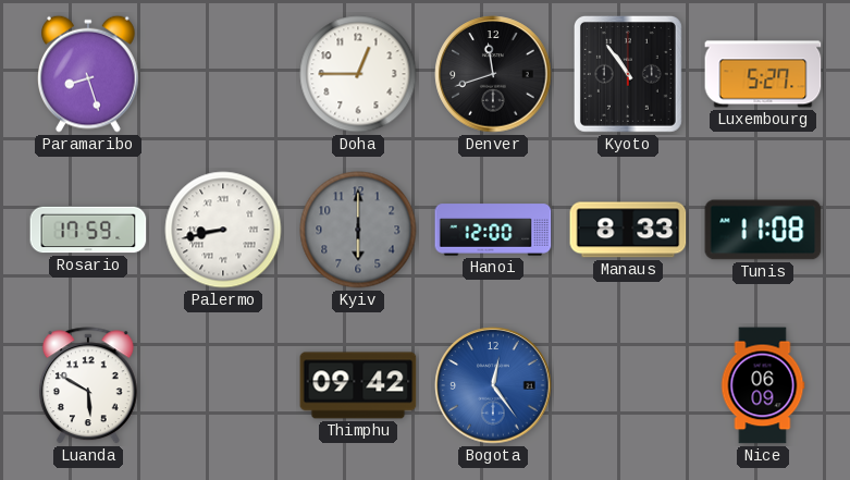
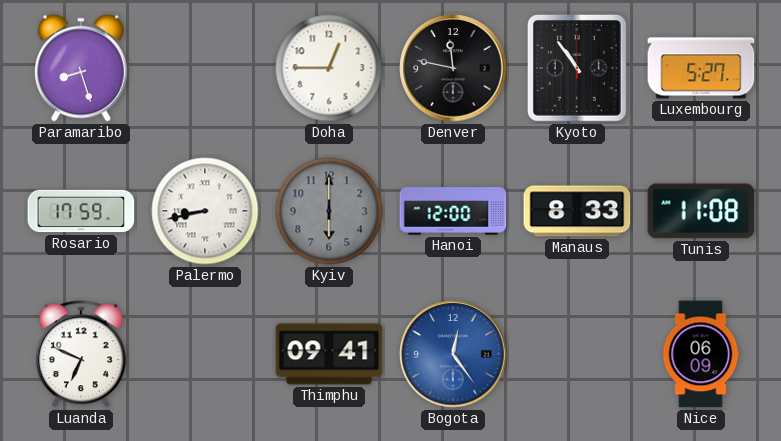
Denver: 11:42 -> 11:47 (453, 68)
Luanda: 5:50 -> 6:49 (81, 355)
Thimphu: 09:42 -> 09:41 (329, 354)
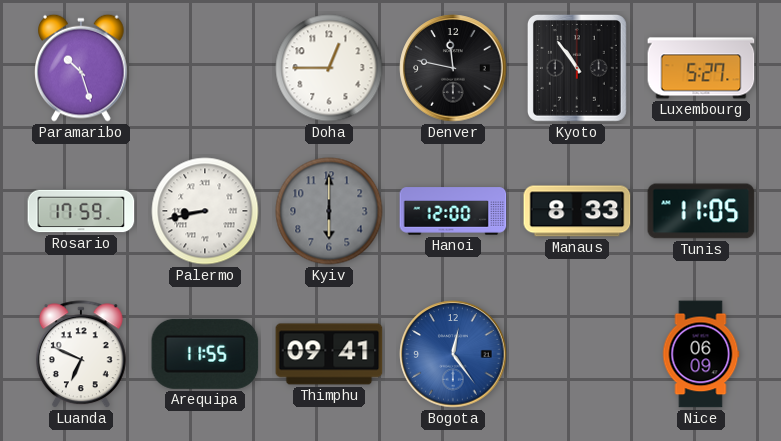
Paramaribo: 8:27 -> 10:27 (82, 68)
Tunis: 11:08 -> 11:05 (701, 211)
Arequipa: none -> 11:55 (205, 354)
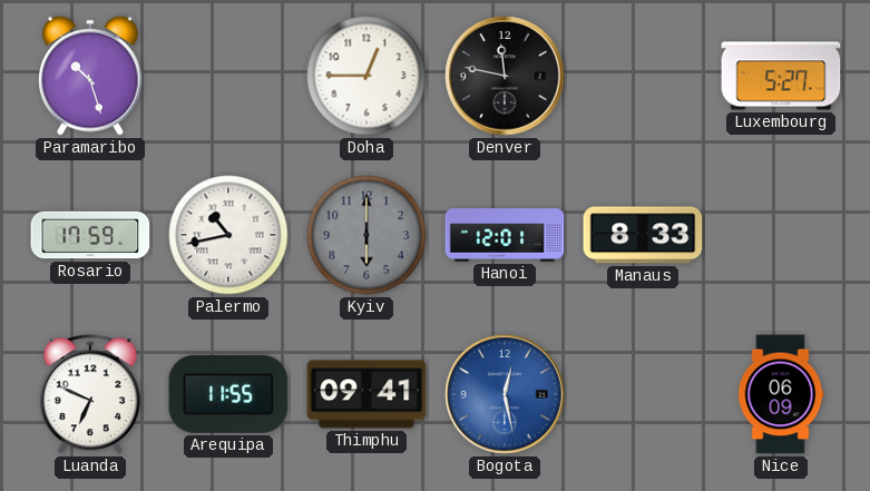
Kyoto: 10:54 -> none (577, 68)
Palermo: 8:43 -> 10:43 (228, 235)
Hanoi: 12:00 -> 12:01 (505, 235)
Tunis: 11:05 -> none (701, 211)
Bogota: 12:24 -> 12:28 (505, 394)
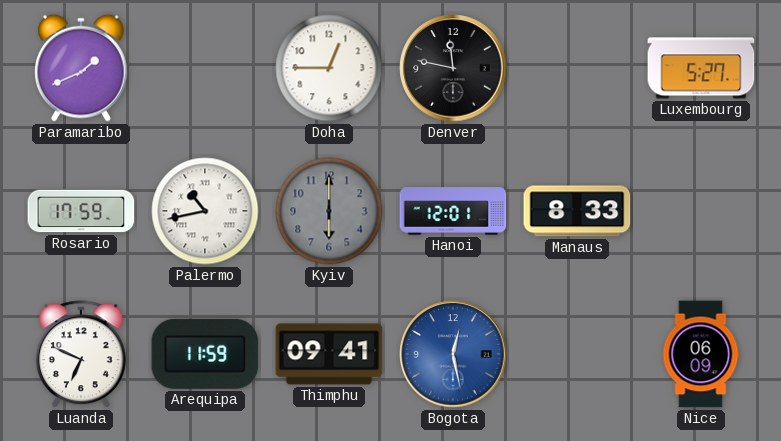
Paramaribo: 10:27 -> 1:41 (82, 68)
Arequipa: 11:55 -> 11:59 (205, 354)
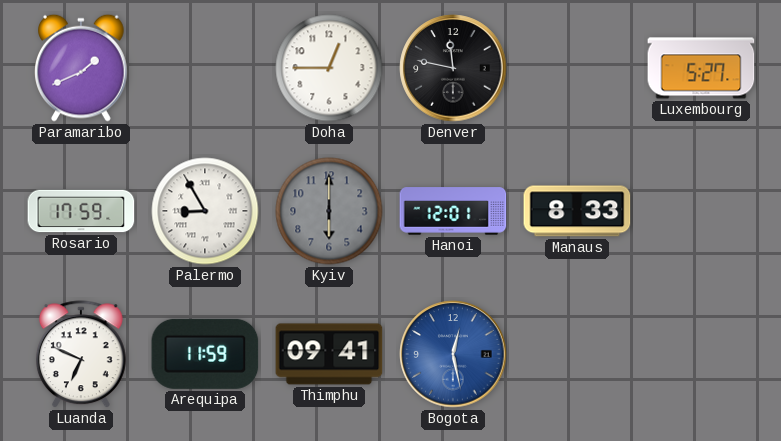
Palermo: 10:43 -> 8:55 (205, 211)
Nice: 06:09 -> none (701, 354)
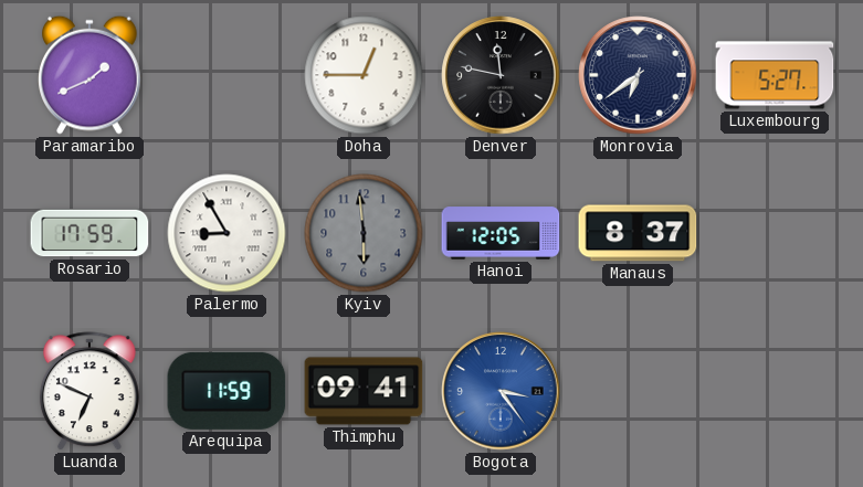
Monrovia: none -> 6:39 (638, 75)
Kyiv: 6:00 -> 5:59 (364, 233)
Hanoi: 12:01 -> 12:05 (501, 233)
Manaus: 8:33 -> 8:37 (638, 233)
Bogota: 12:28 -> 3:24 (501, 391)
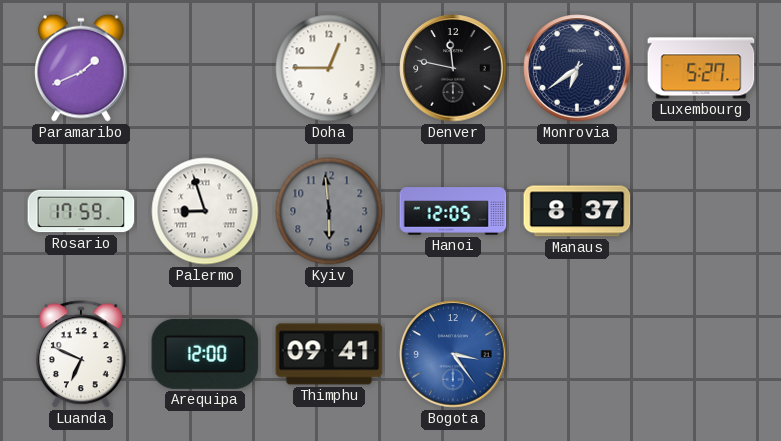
Palermo: 8:55 -> 8:57 (205, 211)
Arequipa: 11:59 -> 12:00 (205, 354)
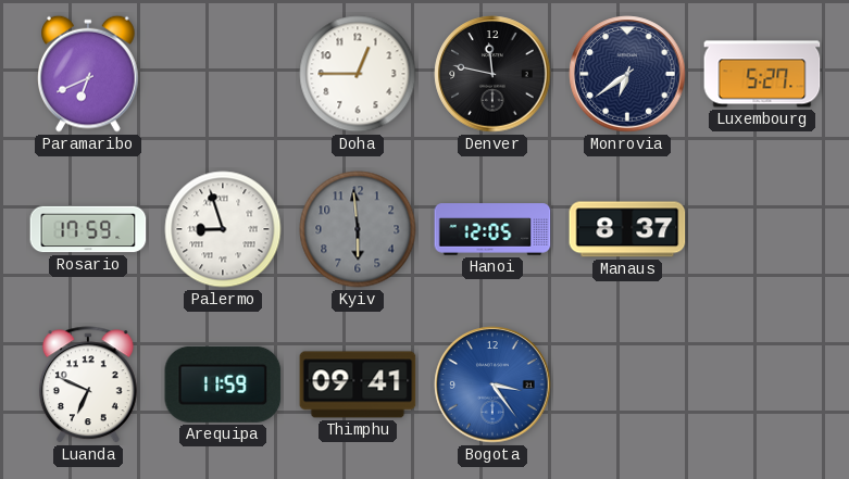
Paramaribo: 1:41 -> 6:41 (89, 74)
Arequipa: 12:00 -> 11:59 (223, 385)
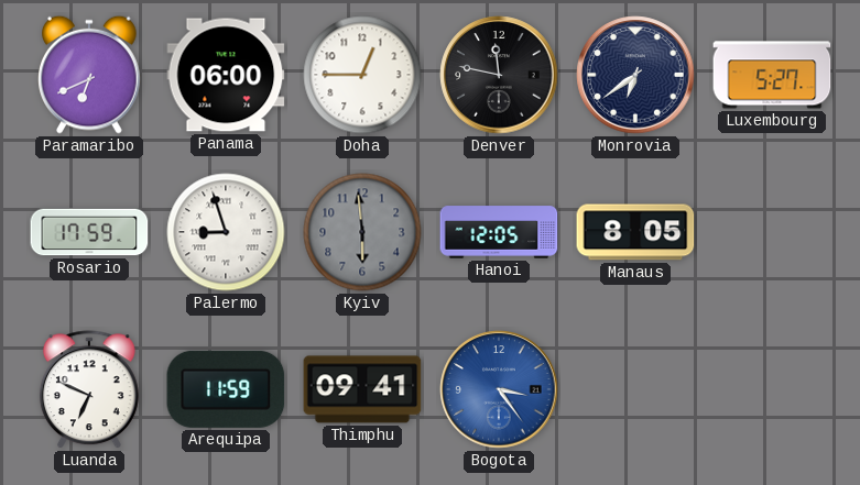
Panama: none -> 06:00 (226, 75)
Manaus: 8:37 -> 8:05 (635, 232)
